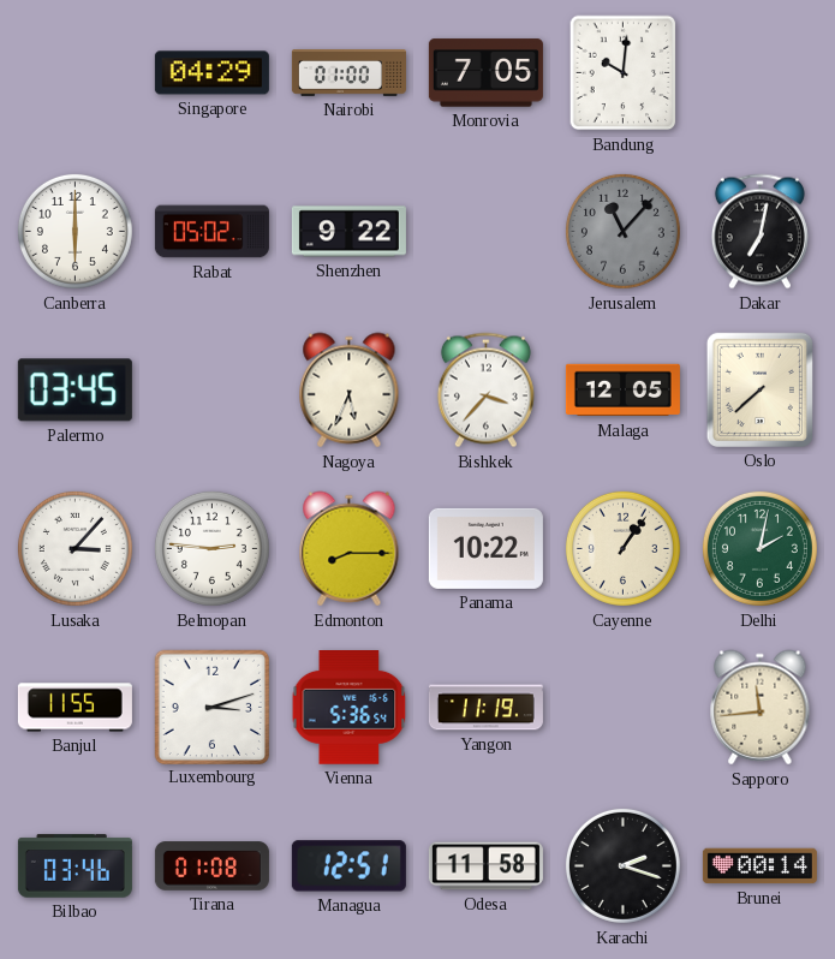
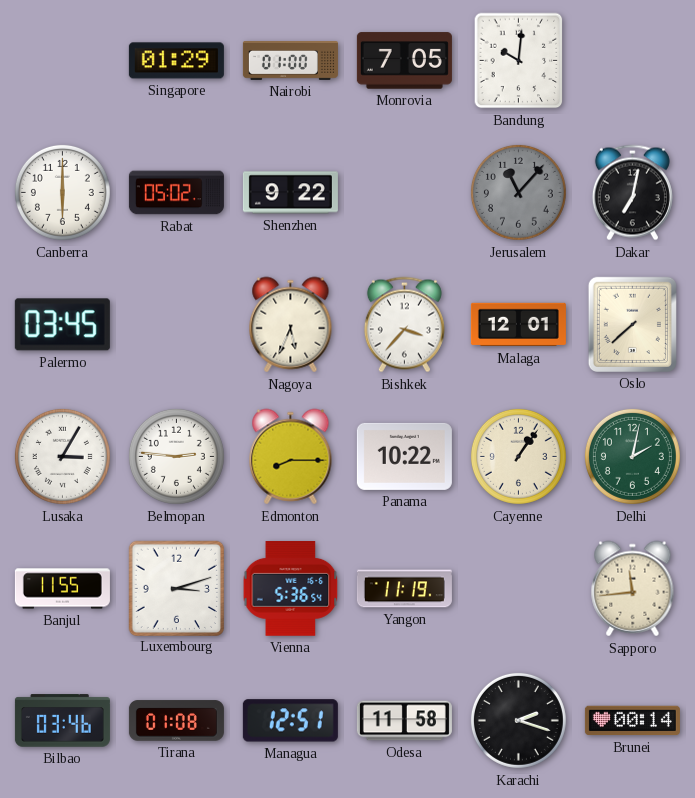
Singapore: 04:29 -> 01:29 (176, 61)
Malaga: 12:05 -> 12:01 (518, 325)
Lusaka: 3:07 -> 3:05 (62, 456)
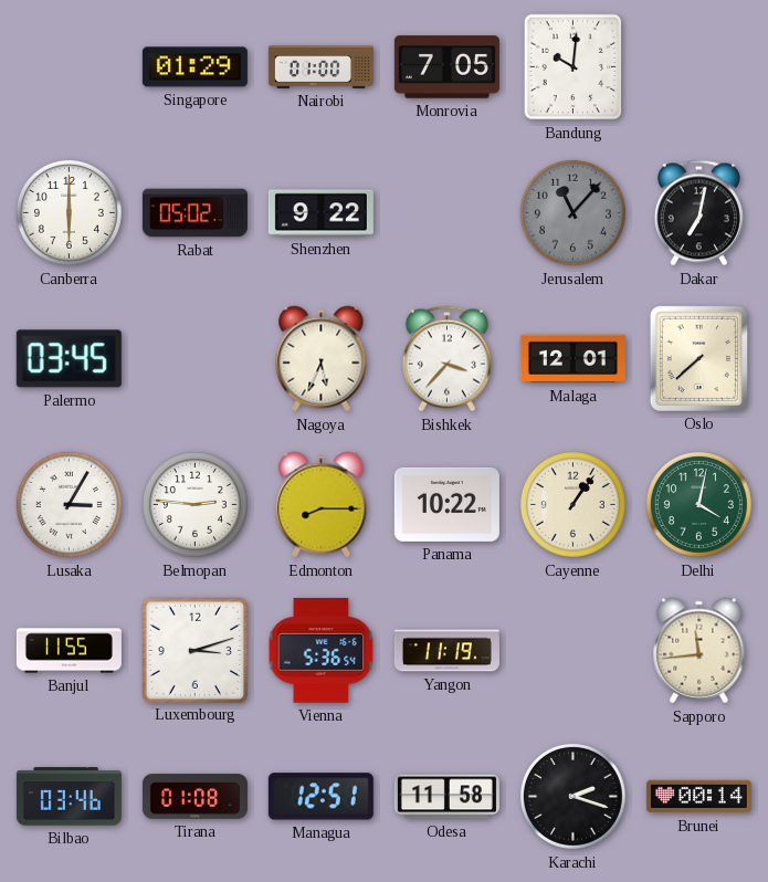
Delhi: 2:02 -> 4:02 (698, 504)
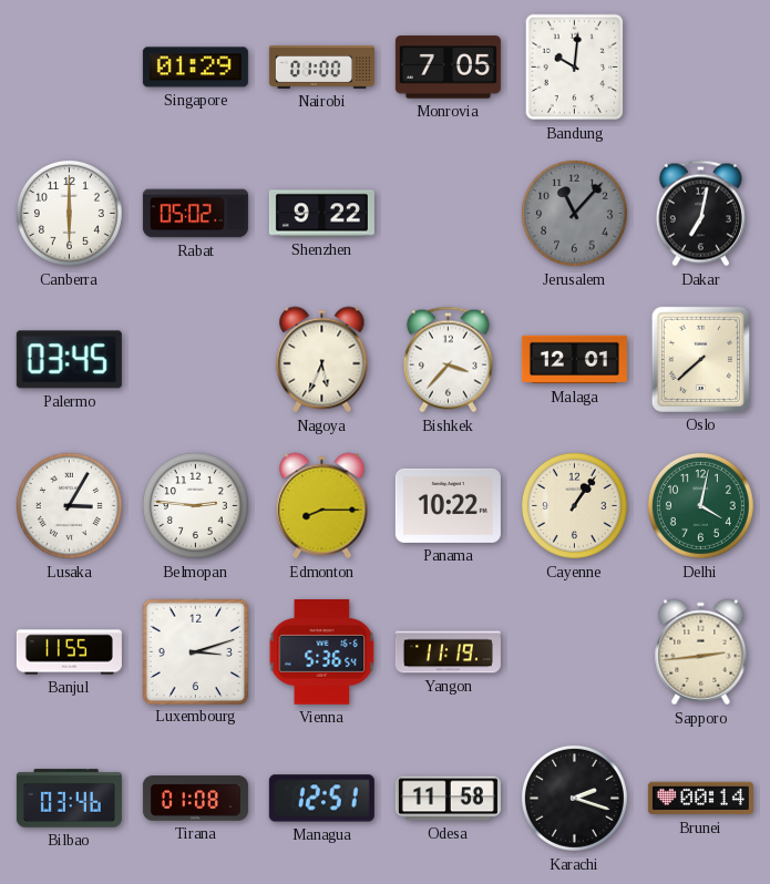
Sapporo: 11:44 -> 2:44 (701, 652)
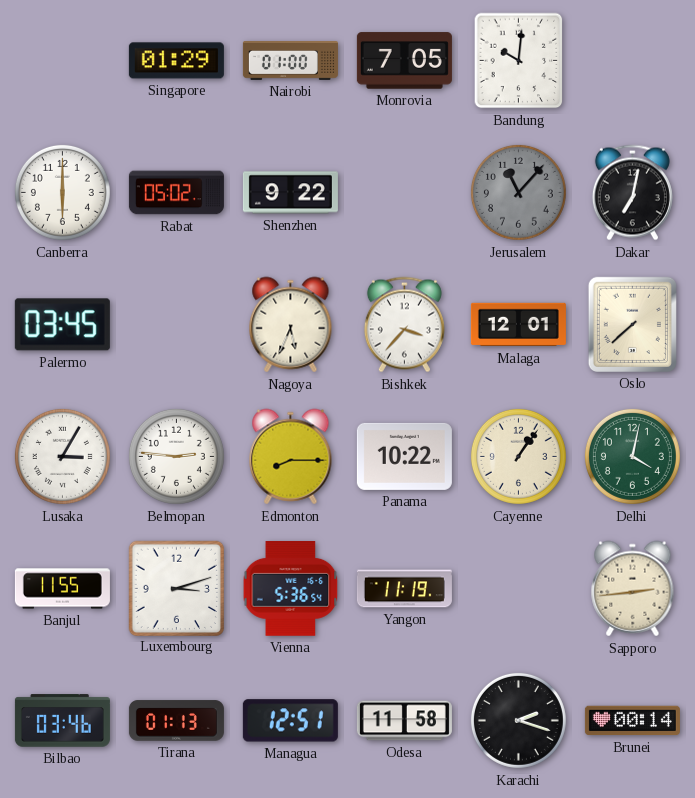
Tirana: 01:08 -> 01:13 (176, 721)
